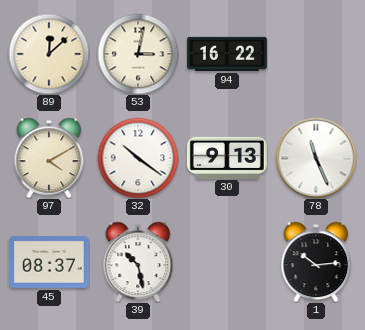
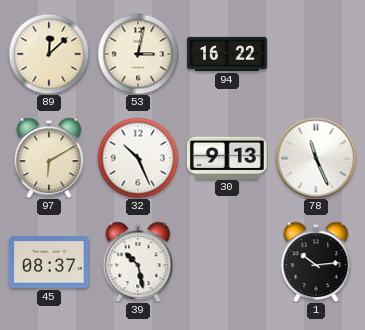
97: 4:10 -> 6:10 (49, 158)
32: 10:21 -> 10:26 (138, 158)
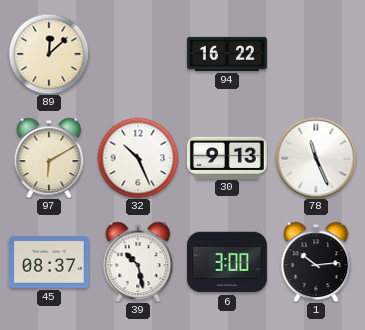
53: 3:02 -> none (138, 54)
6: none -> 3:00 (228, 262)
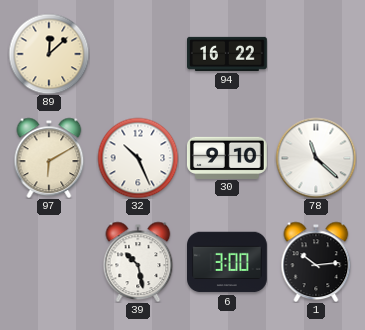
30: 9:13 -> 9:10 (228, 157)
78: 11:26 -> 11:22 (316, 158)
45: 08:37 -> none (49, 262)
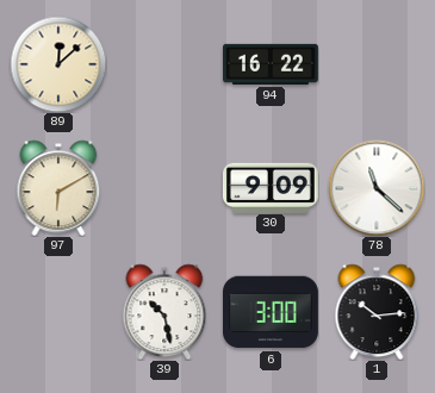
32: 10:26 -> none (138, 158)
30: 9:10 -> 9:09 (272, 187)
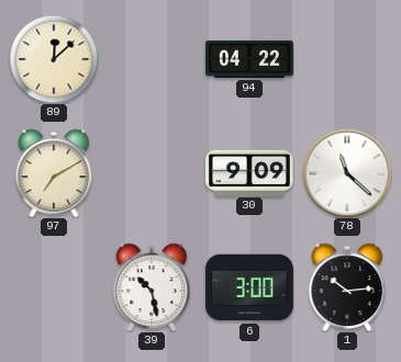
94: 16:22 -> 04:22 (250, 59)
97: 6:10 -> 7:10 (54, 173)
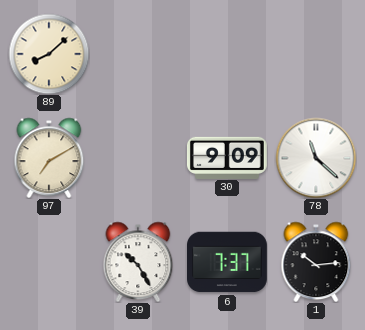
89: 12:08 -> 8:08 (49, 54)
94: 04:22 -> none (250, 59)
39: 10:28 -> 10:25 (138, 262)
6: 3:00 -> 7:37 (228, 262)
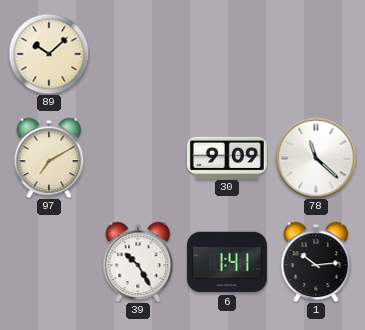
89: 8:08 -> 10:08 (49, 54)
6: 7:37 -> 1:41 (228, 262)
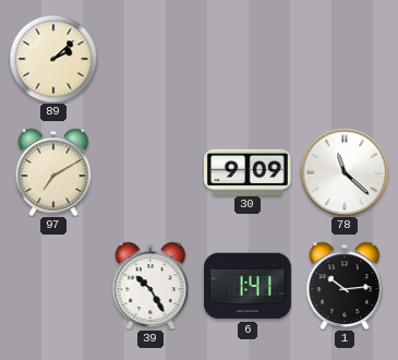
89: 10:08 -> 2:08 (53, 59)
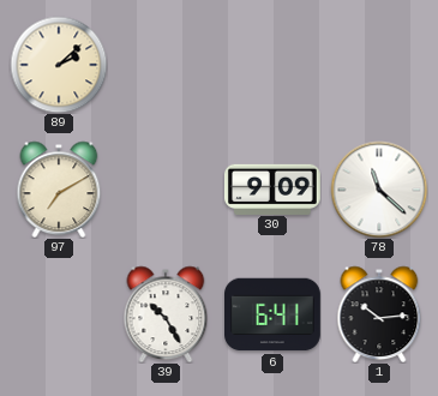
6: 1:41 -> 6:41 (274, 314)
